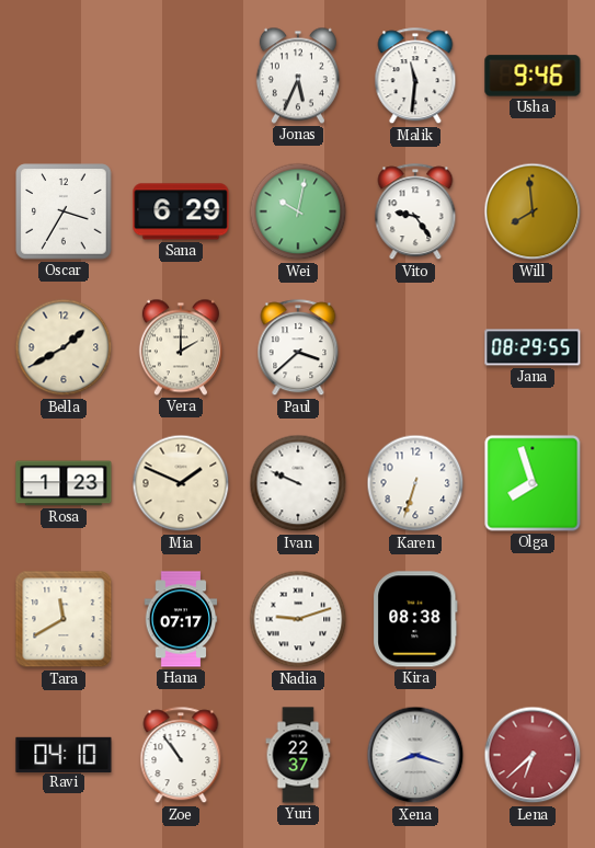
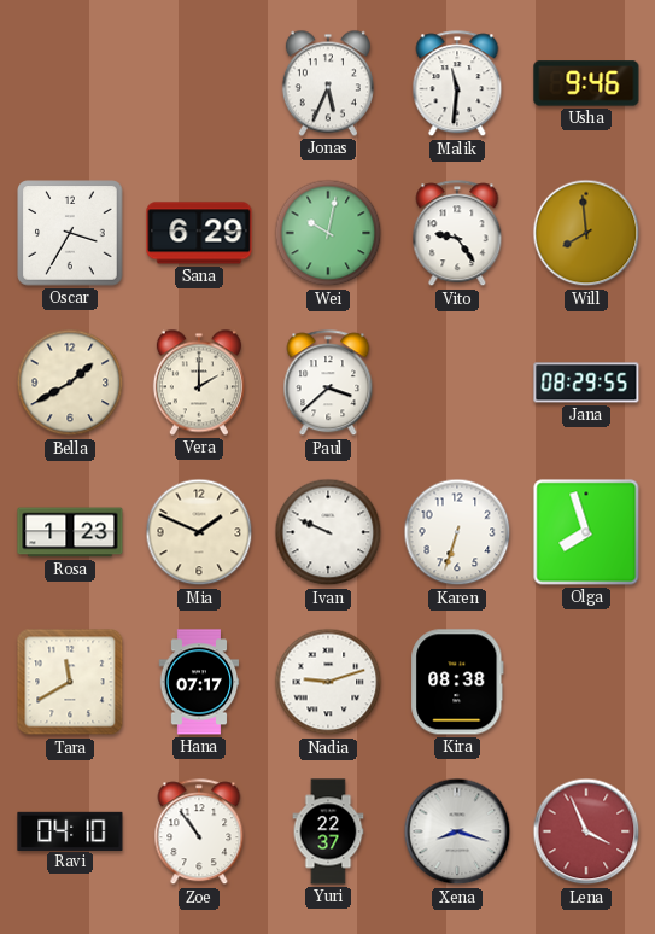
Lena: 6:38 -> 3:56 (586, 831)
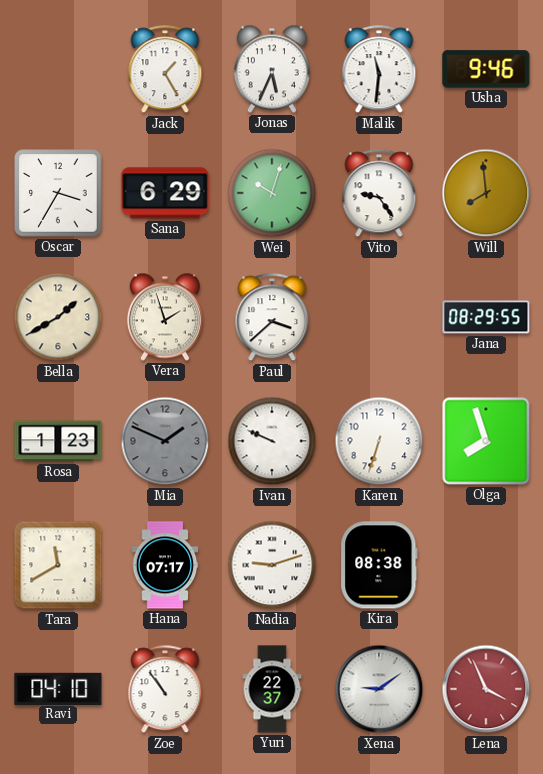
Jack: none -> 1:25 (165, 70)
Wei: 10:02 -> 10:03 (272, 193)
Vera: 2:00 -> 1:57 (165, 317)
Mia dial: cream -> grey (165, 441)
Xena: 8:18 -> 9:09 (379, 689)
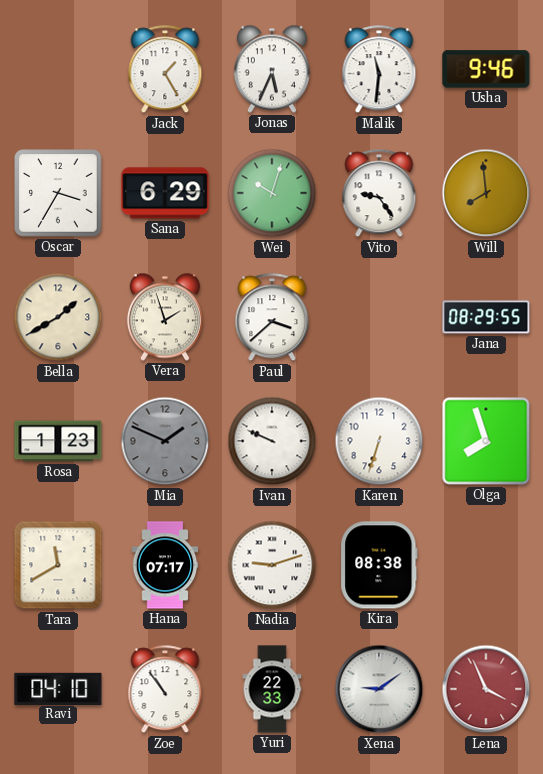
Yuri: 22:37 -> 22:33 (272, 689)
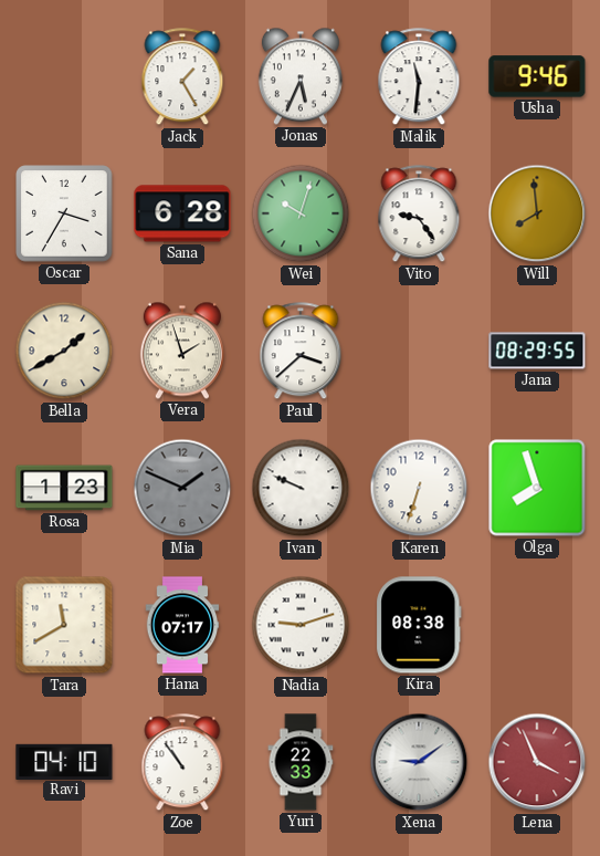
Sana: 6:29 -> 6:28 (182, 213)
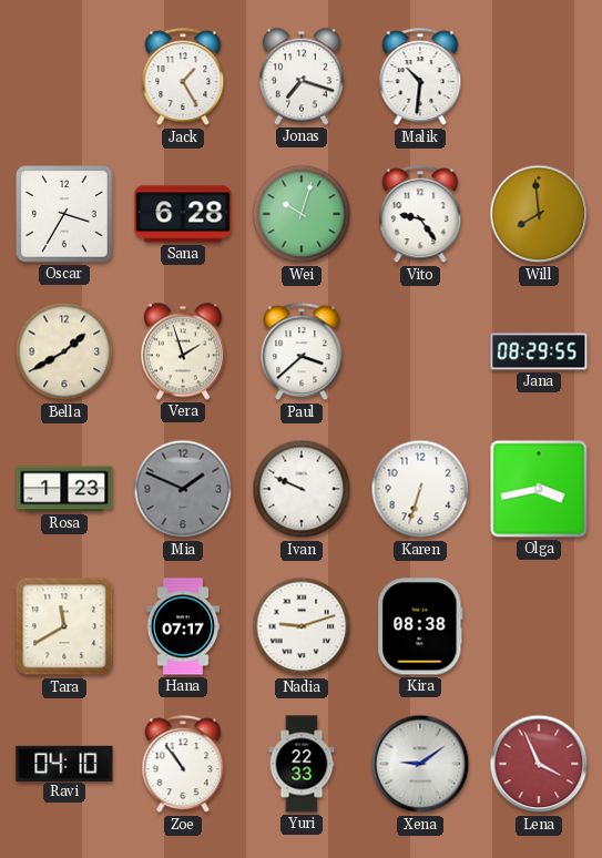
Jonas: 5:34 -> 7:18 (302, 76)
Malik: 11:31 -> 10:31 (420, 78)
Usha: 9:46 -> none (537, 76)
Olga: 7:57 -> 3:43 (539, 489)
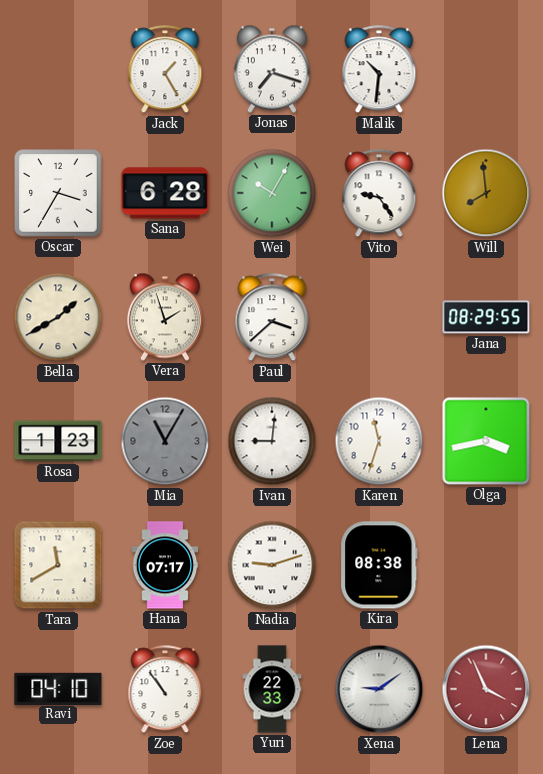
Wei: 10:03 -> 10:05 (272, 193)
Mia: 1:49 -> 11:05 (165, 441)
Ivan: 9:49 -> 9:01 (272, 441)
Karen: 6:33 -> 11:33 (379, 441)
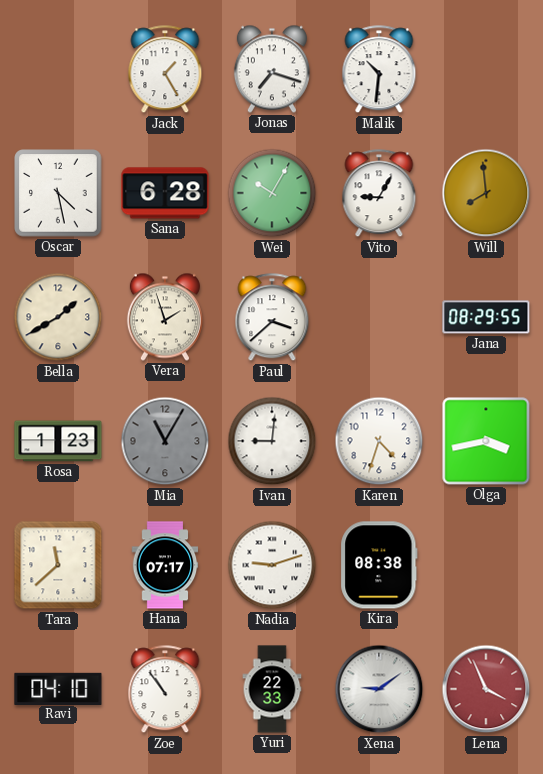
Oscar: 3:35 -> 4:28 (58, 193)
Vito: 9:24 -> 9:05 (379, 194)
Karen: 11:33 -> 4:33 (379, 441)
Tara: 11:40 -> 11:38 (58, 565)
